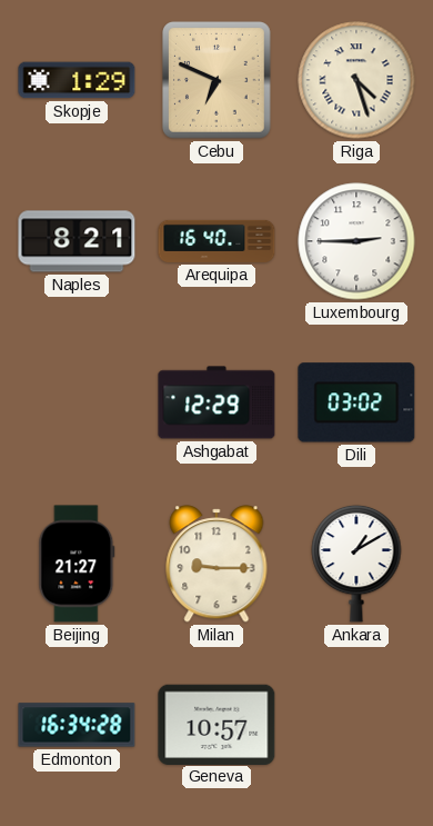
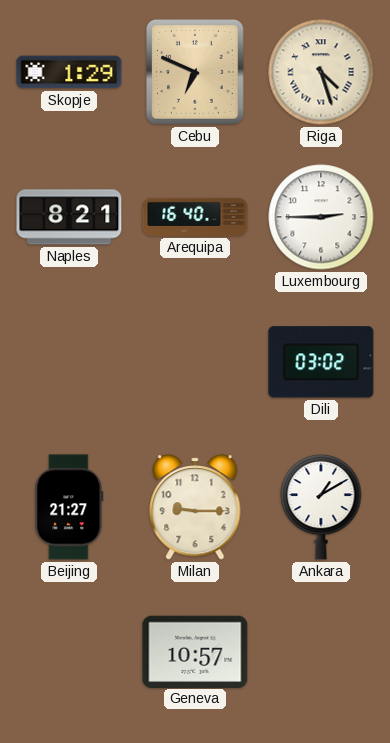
Ashgabat: 12:29 -> none (216, 402)
Edmonton: 16:34 -> none (77, 725)
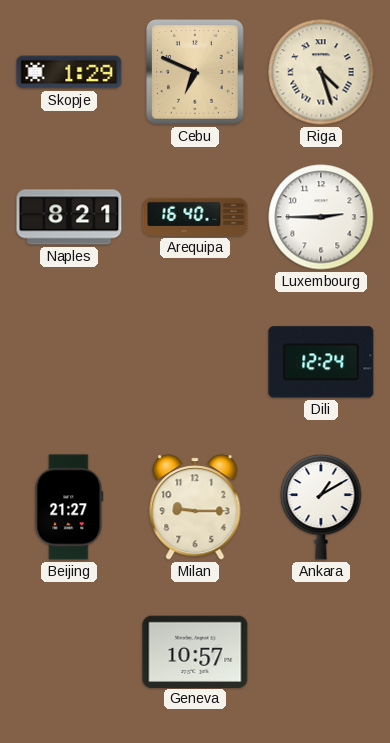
Dili: 03:02 -> 12:24 (321, 362)
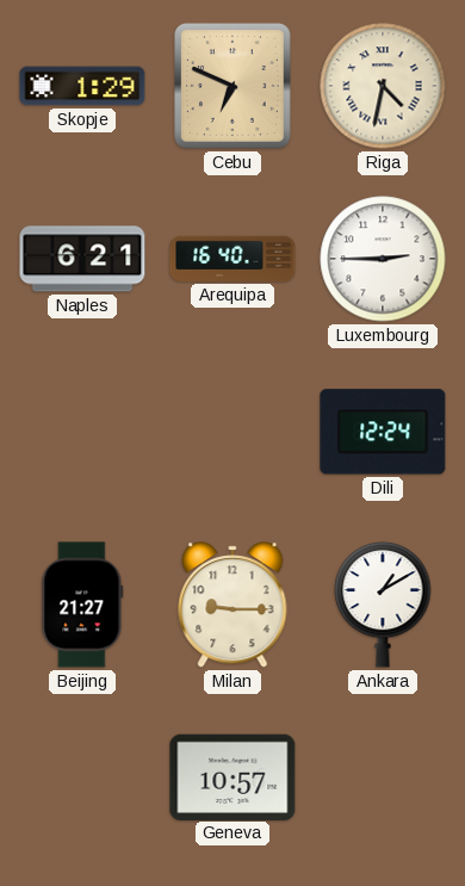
Riga: 4:27 -> 4:32 (383, 86)
Naples: 8:21 -> 6:21 (82, 259)
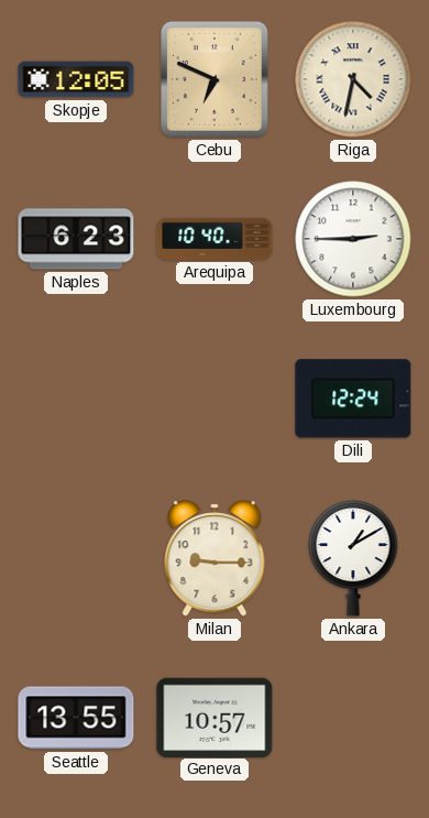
Skopje: 1:29 -> 12:05 (76, 79)
Naples: 6:21 -> 6:23 (76, 239)
Arequipa: 16:40 -> 10:40 (215, 239)
Beijing: 21:27 -> none (82, 605)
Seattle: none -> 13:55 (76, 718)
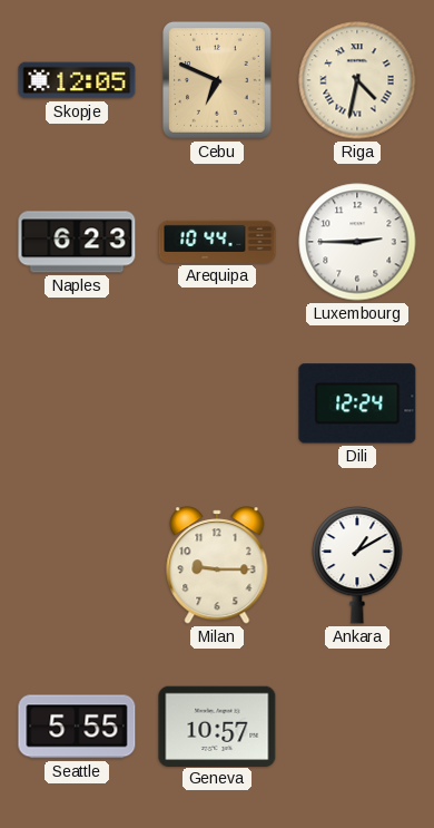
Arequipa: 10:40 -> 10:44 (217, 242)
Seattle: 13:55 -> 5:55 (77, 727)
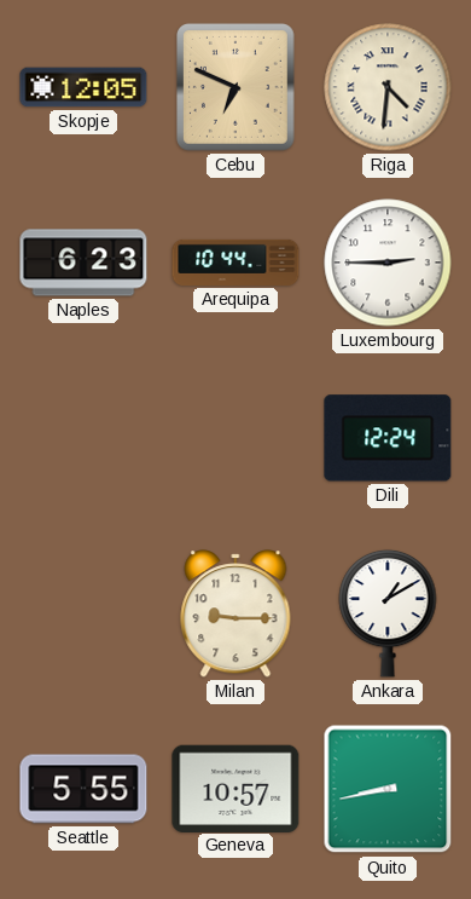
Riga: 4:32 -> 4:31 (388, 87)
Quito: none -> 8:43 (388, 789)
